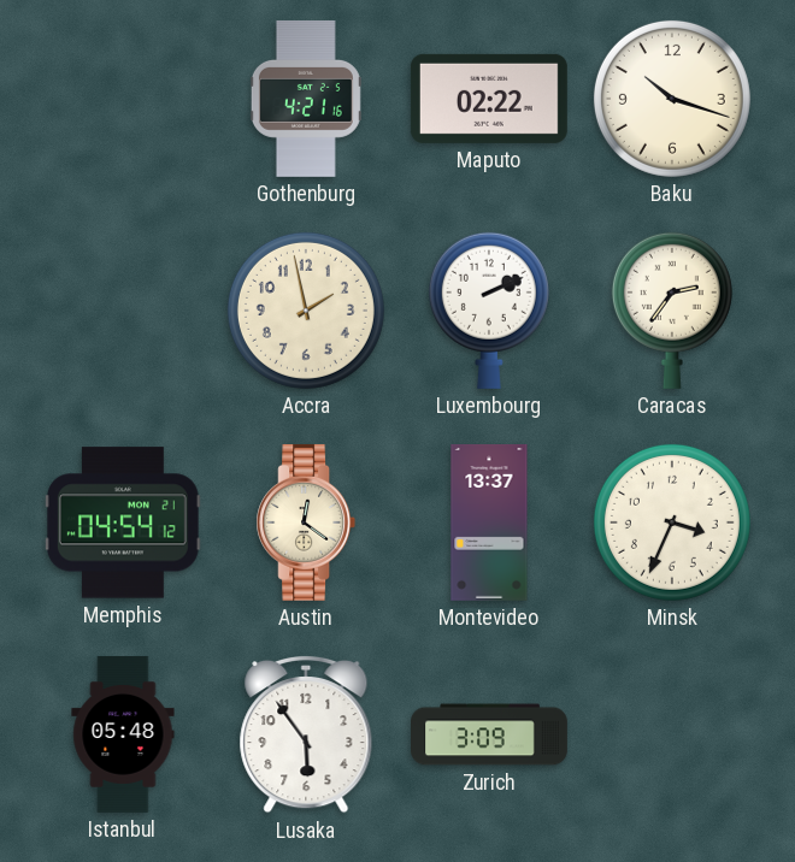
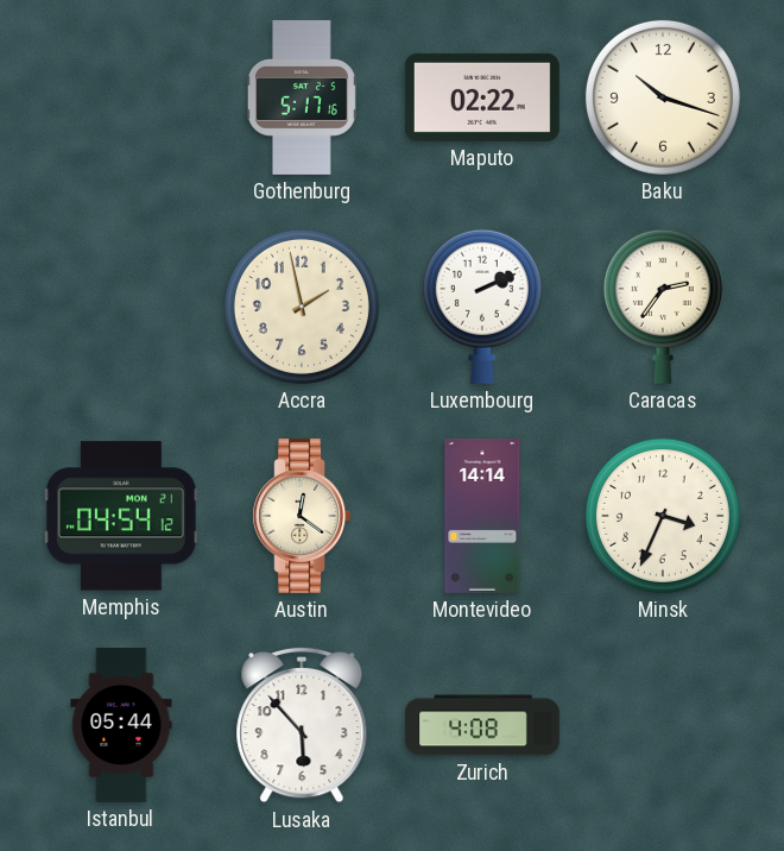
Gothenburg: 4:21 -> 5:17 (302, 97)
Montevideo: 13:37 -> 14:14 (482, 516)
Istanbul: 05:48 -> 05:44 (121, 725)
Lusaka: 5:54 -> 5:53 (302, 725)
Zurich: 3:09 -> 4:08 (483, 725)
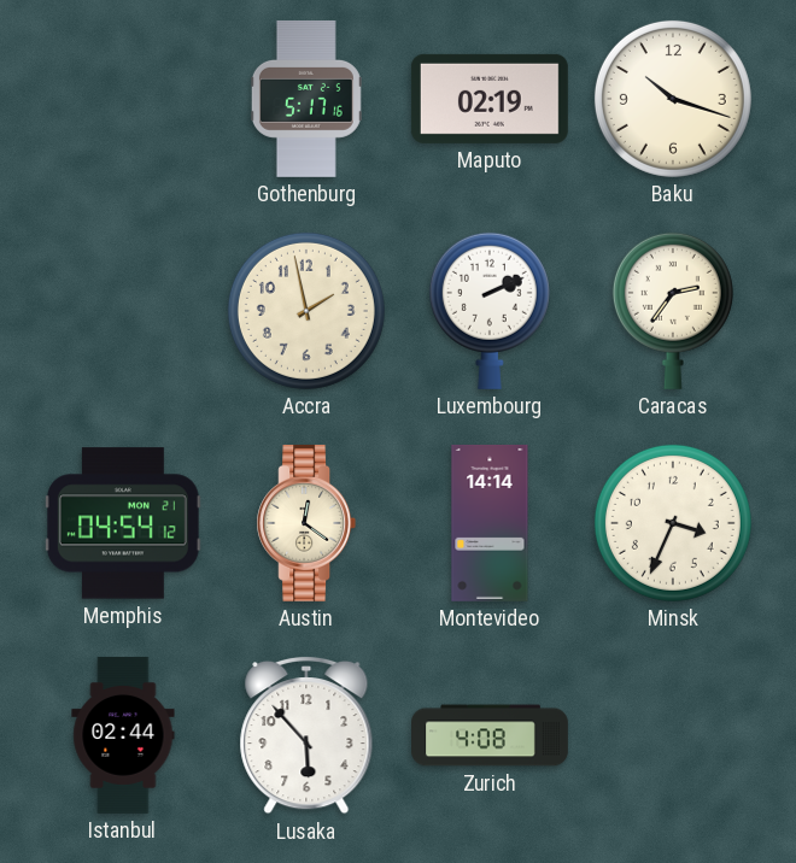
Maputo: 02:22 -> 02:19 (490, 99)
Istanbul: 05:44 -> 02:44 (123, 735)
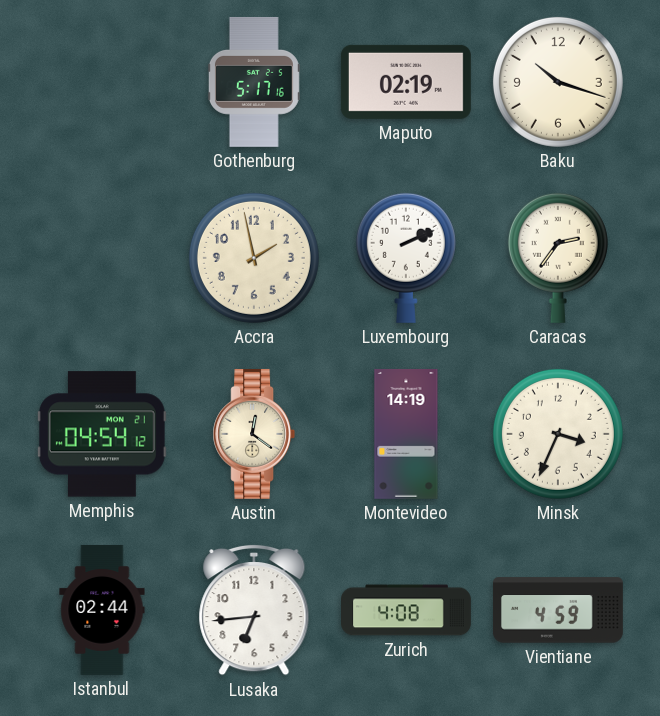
Montevideo: 14:14 -> 14:19 (406, 434)
Lusaka: 5:53 -> 6:44 (254, 610)
Vientiane: none -> 4:59 (558, 610)
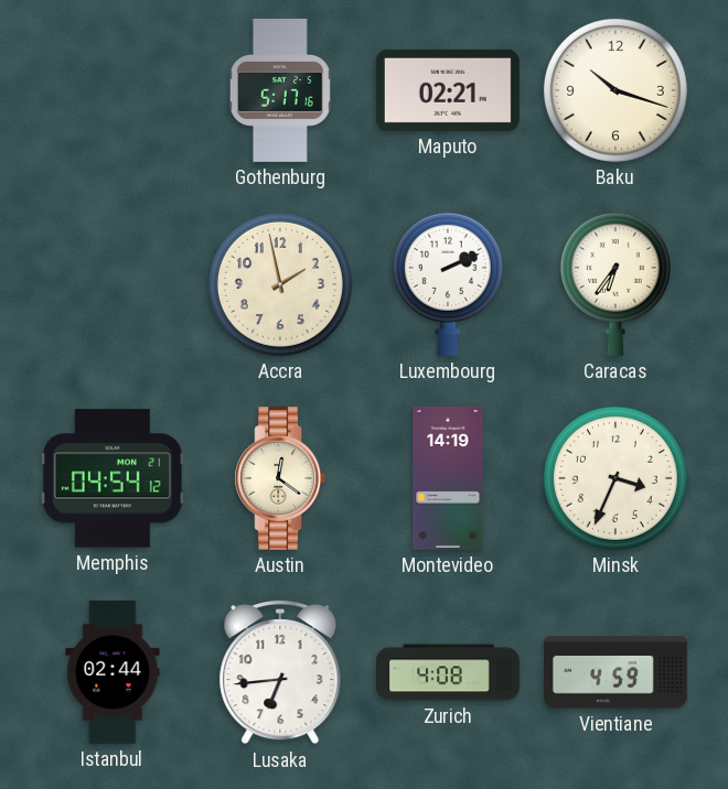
Maputo: 02:19 -> 02:21 (448, 90)
Caracas: 2:36 -> 6:36 (615, 284)
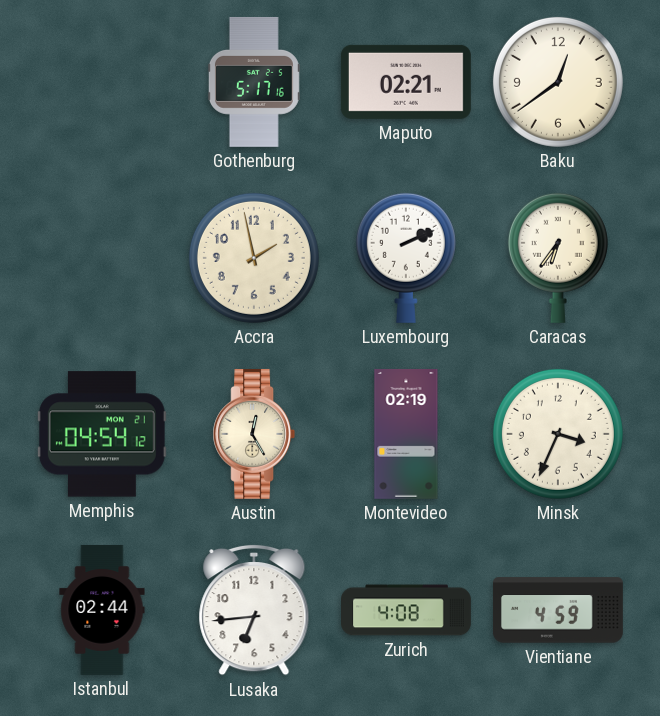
Baku: 10:18 -> 12:39 (558, 82)
Austin: 12:21 -> 12:25 (254, 434)
Montevideo: 14:19 -> 02:19 (406, 434)
